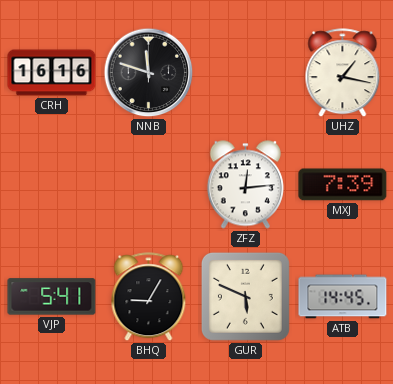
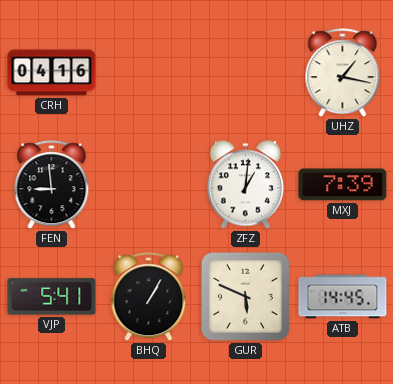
CRH: 16:16 -> 04:16 (52, 73)
NNB: 11:48 -> none (149, 73)
FEN: none -> 8:59 (52, 185)
ZFZ: 12:14 -> 1:01 (245, 185)
BHQ: 9:05 -> 1:05 (149, 297)
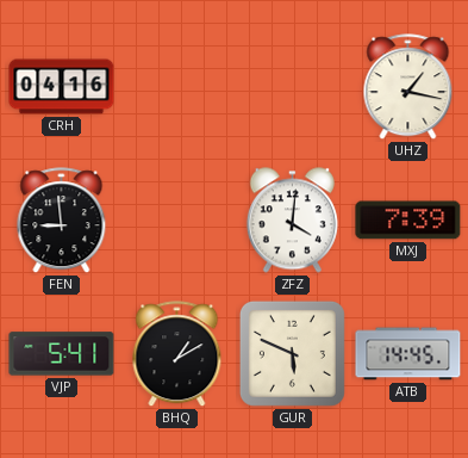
ZFZ: 1:01 -> 4:01 (292, 221)
BHQ: 1:05 -> 1:10 (177, 354)
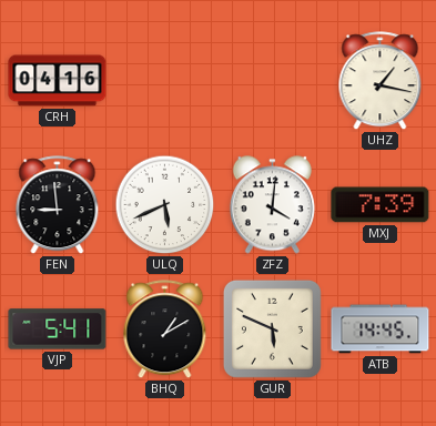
ULQ: none -> 5:41 (165, 205)
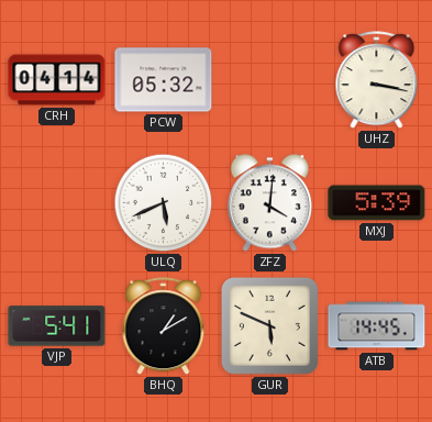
CRH: 04:16 -> 04:14 (57, 80)
PCW: none -> 05:32 (164, 80)
UHZ: 1:17 -> 3:17 (377, 80)
FEN: 8:59 -> none (58, 205)
MXJ: 7:39 -> 5:39 (377, 203)
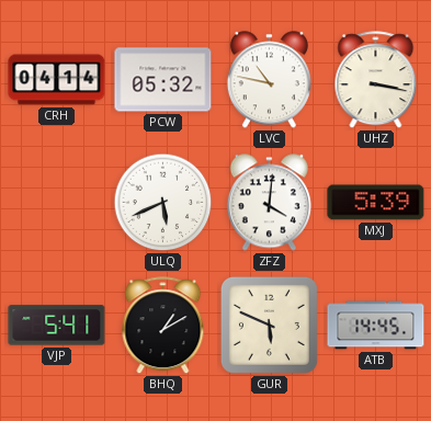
LVC: none -> 10:47 (269, 80)
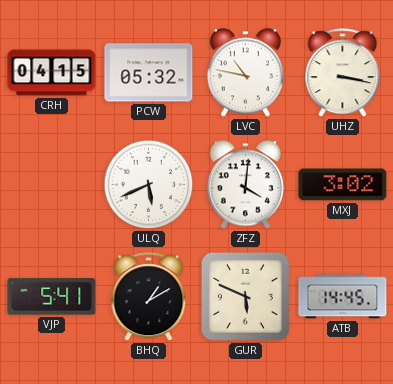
CRH: 04:14 -> 04:15 (52, 73)
MXJ: 5:39 -> 3:02 (343, 185)
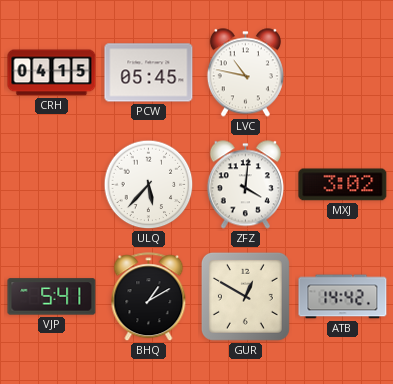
PCW: 05:32 -> 05:45 (149, 73)
UHZ: 3:17 -> none (343, 73)
ULQ: 5:41 -> 5:37 (149, 185)
GUR: 5:49 -> 12:50 (245, 296)
ATB: 14:45 -> 14:42 (343, 297)
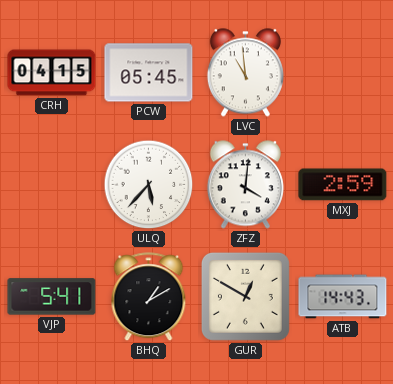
LVC: 10:47 -> 10:59 (245, 73)
MXJ: 3:02 -> 2:59 (343, 185)
ATB: 14:42 -> 14:43 (343, 297)
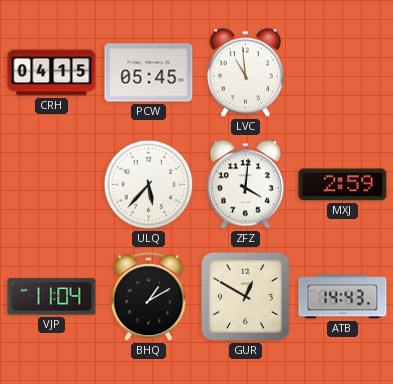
VJP: 5:41 -> 11:04 (52, 297)
